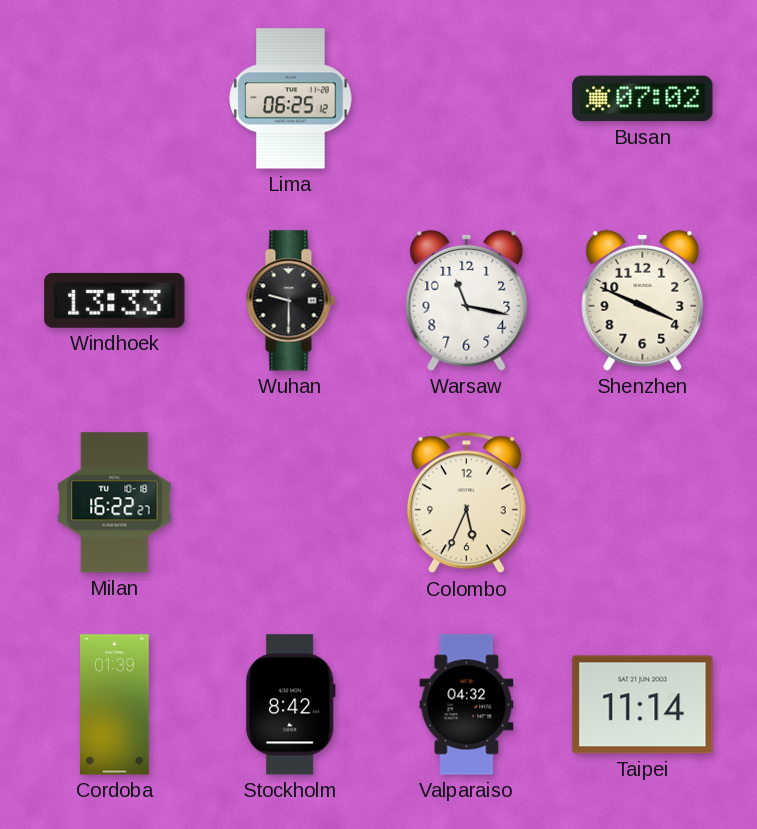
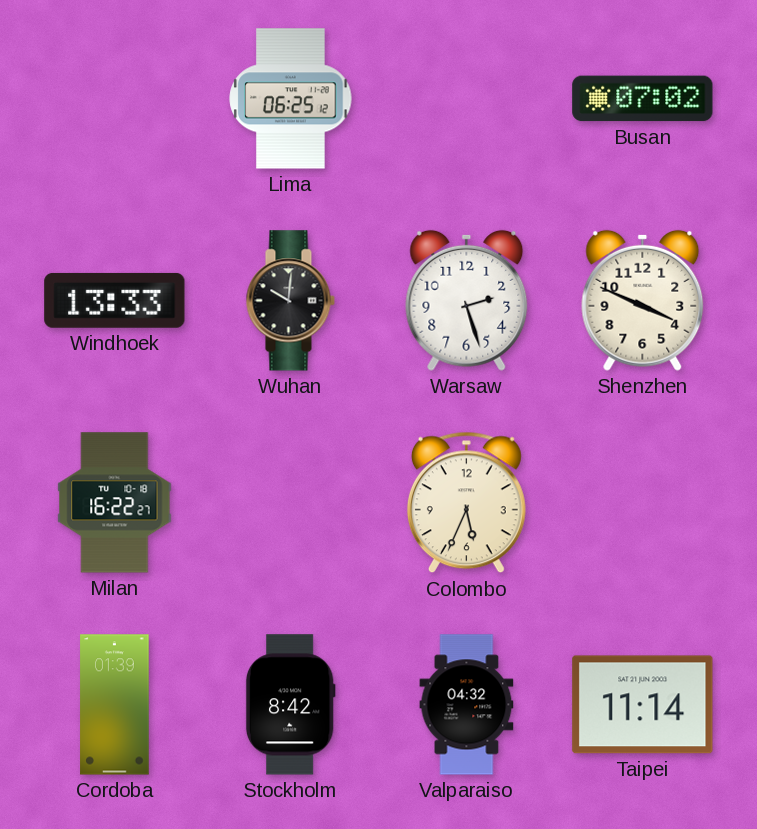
Wuhan: 9:30 -> 10:01 (290, 301)
Warsaw: 11:17 -> 2:27 (467, 300)
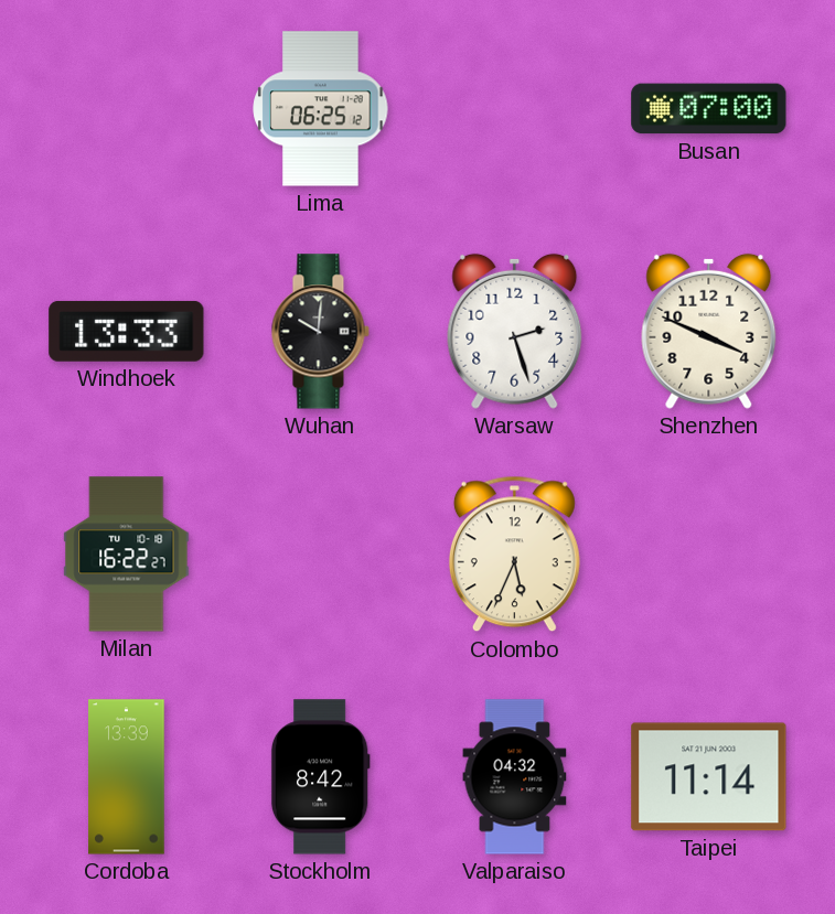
Busan: 07:02 -> 07:00 (709, 109)
Cordoba: 01:39 -> 13:39 (127, 777)
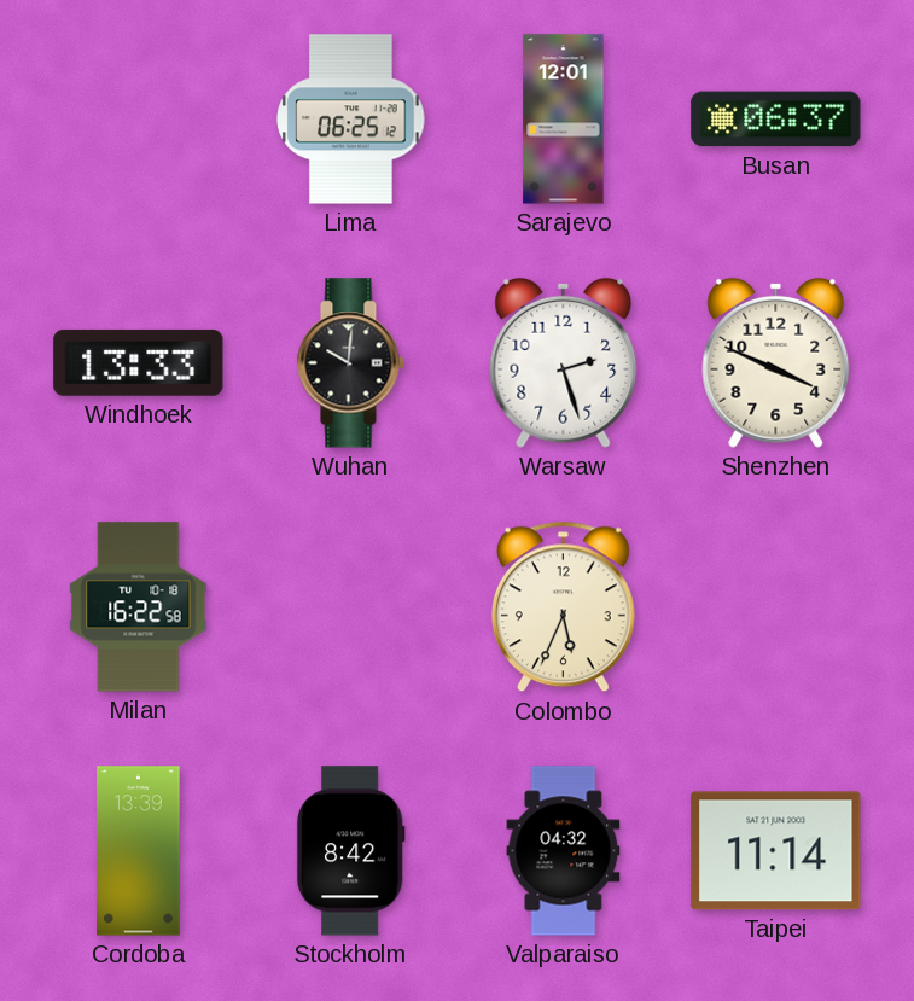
Sarajevo: none -> 12:01 (564, 120)
Busan: 07:00 -> 06:37 (776, 120)
Milan: 16:22:27 -> 16:22:58 (139, 607)
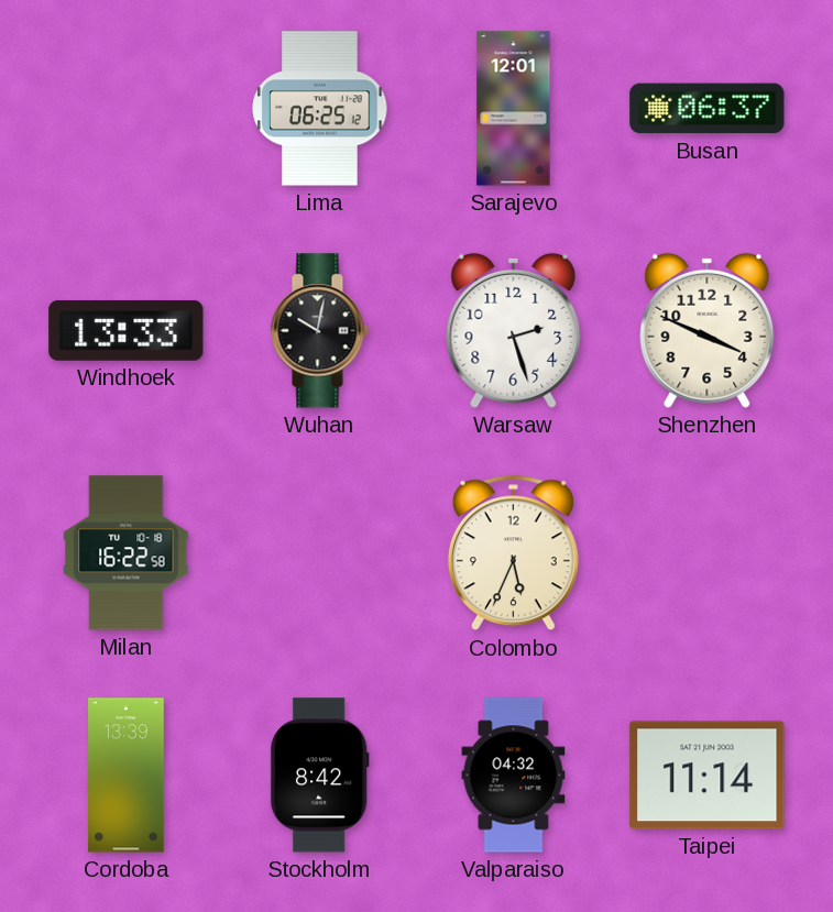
Wuhan: 10:01 -> 10:02 (319, 331)
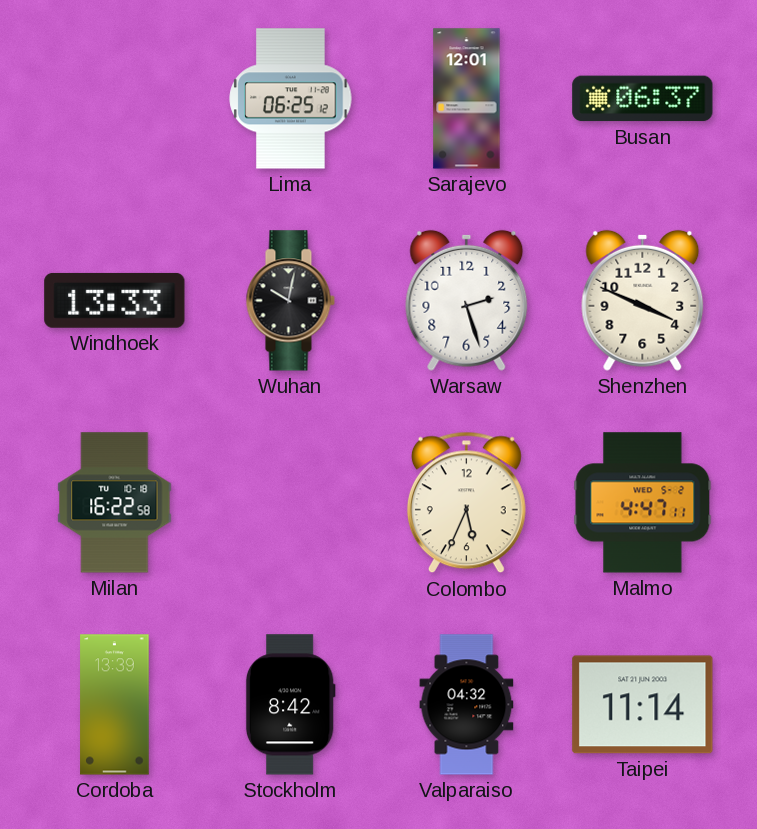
Malmo: none -> 4:47 (643, 503)
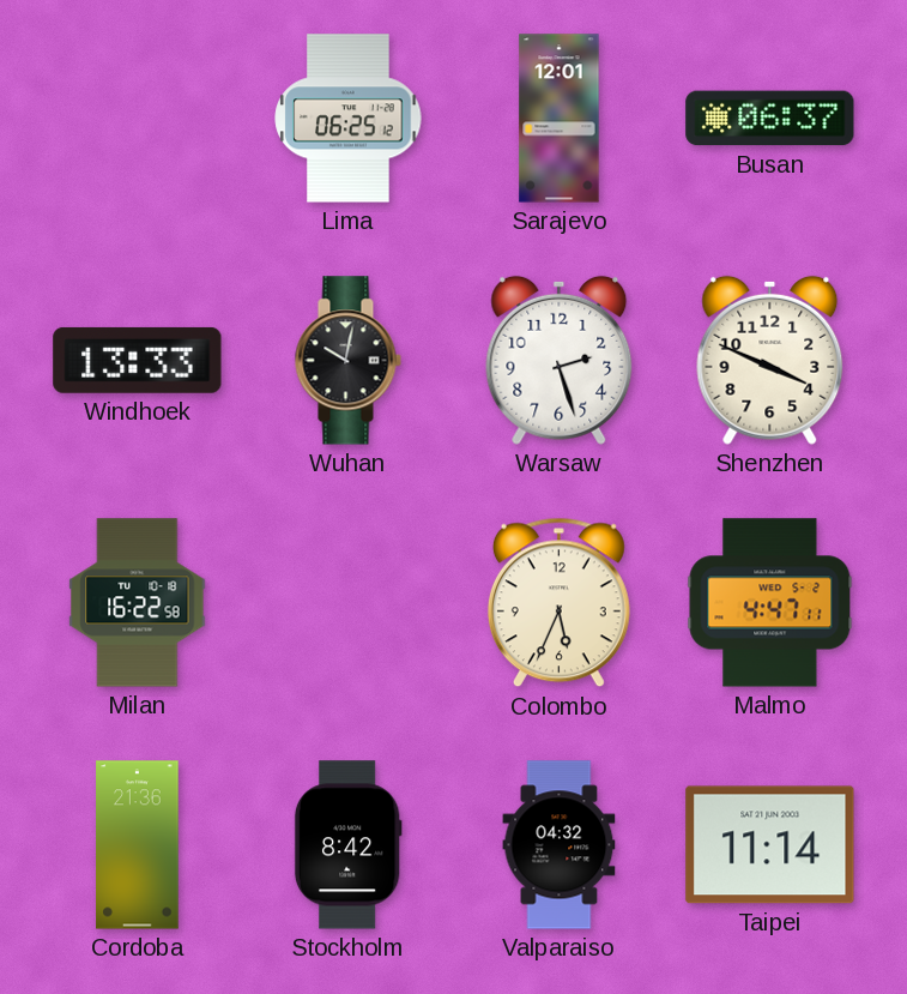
Cordoba: 13:39 -> 21:36 (138, 845)
